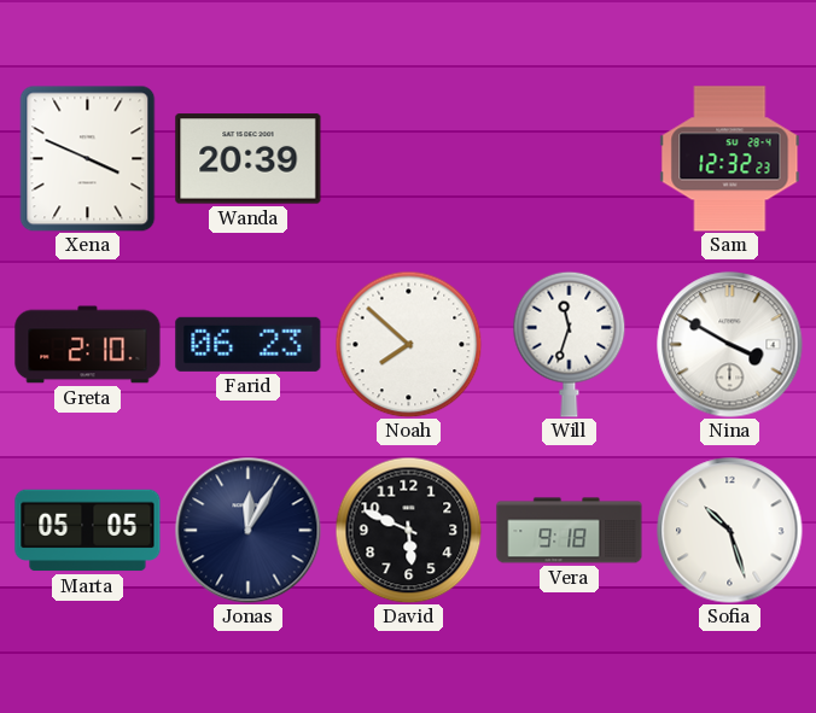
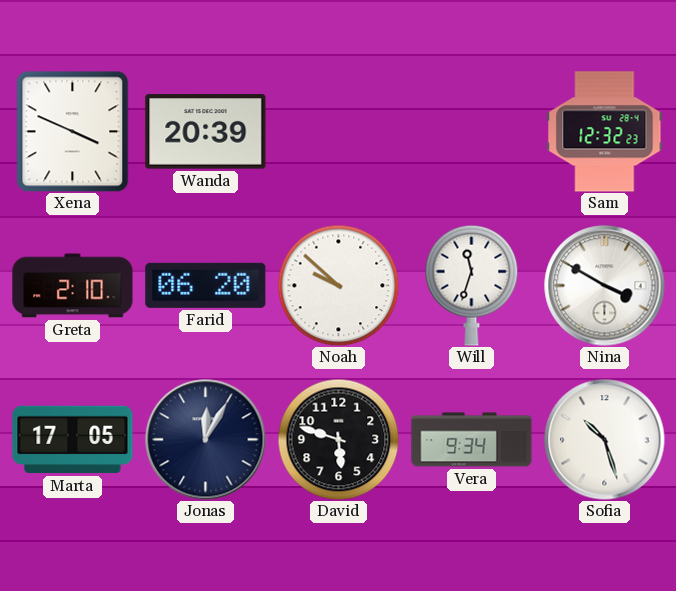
Farid: 06:23 -> 06:20 (206, 285)
Noah: 7:52 -> 9:52 (338, 285)
Marta: 05:05 -> 17:05 (73, 440)
David: 5:49 -> 5:48 (338, 439)
Vera: 9:18 -> 9:34 (472, 440)
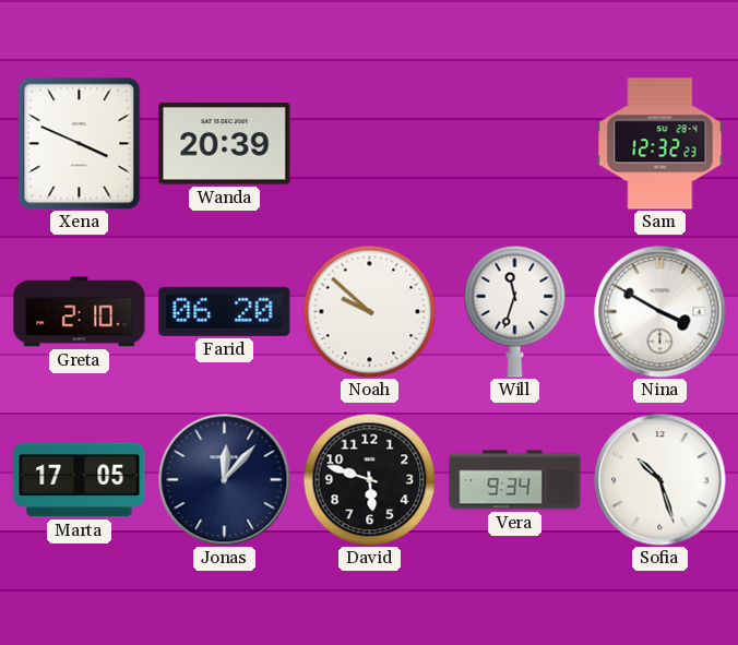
Jonas: 12:05 -> 12:07 (225, 480)
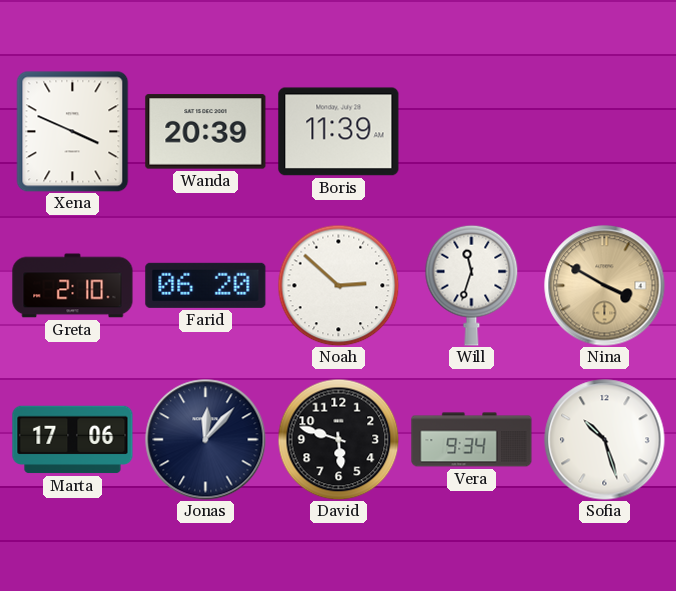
Boris: none -> 11:39 (339, 132)
Sam: 12:32 -> none (660, 144)
Noah: 9:52 -> 2:52 (338, 285)
Nina dial: white -> champagne (605, 286)
Marta: 17:05 -> 17:06 (73, 440)
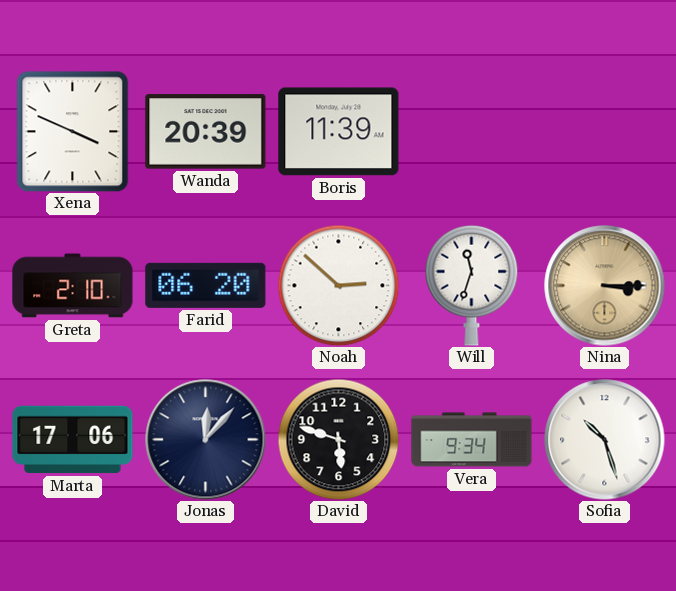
Nina: 3:50 -> 3:15 (605, 286)
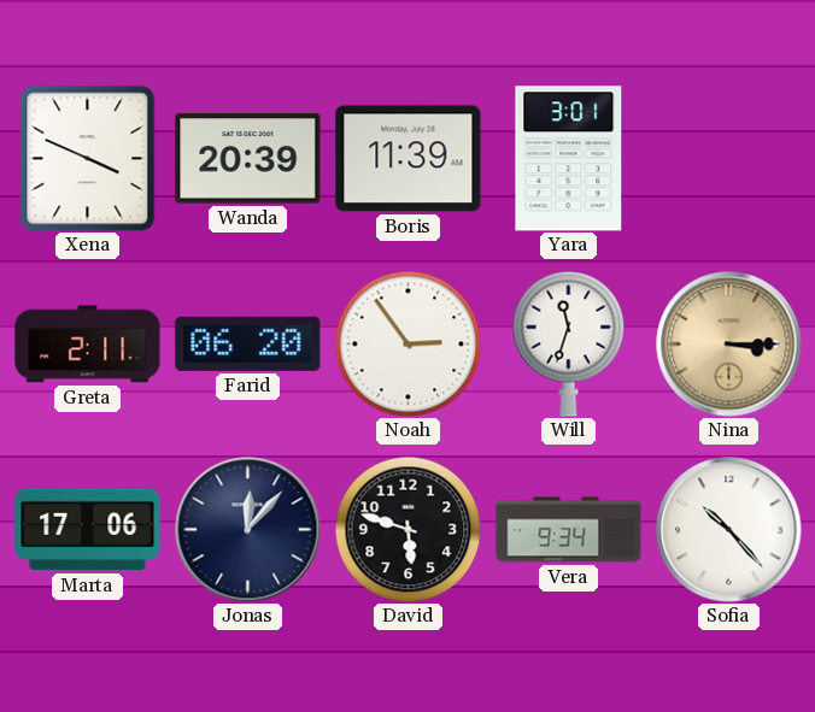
Yara: none -> 3:01 (569, 159)
Greta: 2:10 -> 2:11 (88, 345)
Noah: 2:52 -> 2:54 (408, 343)
Sofia: 10:27 -> 10:23 (729, 530)
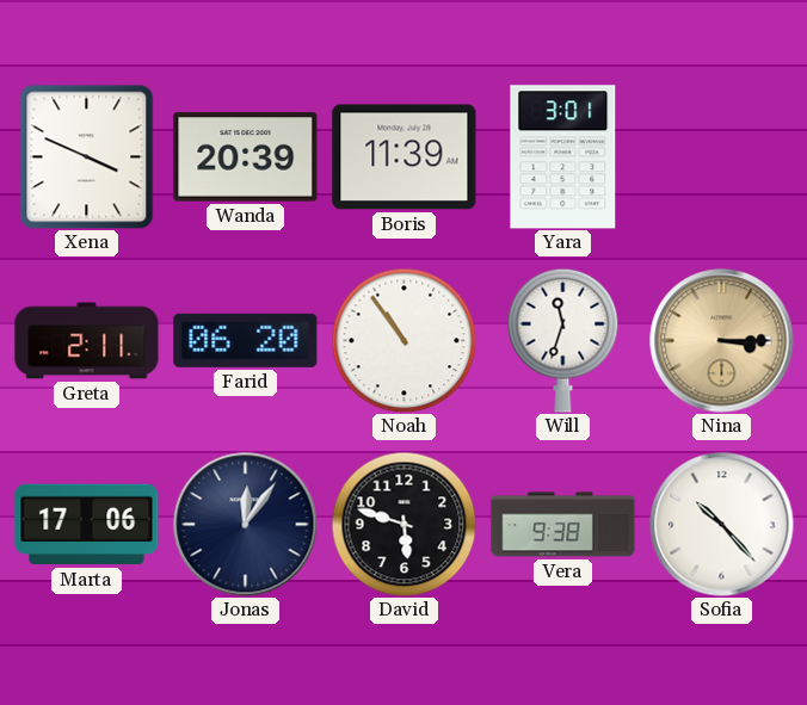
Noah: 2:54 -> 10:54 (403, 340)
Jonas: 12:07 -> 12:06 (246, 525)
Vera: 9:34 -> 9:38 (563, 525)
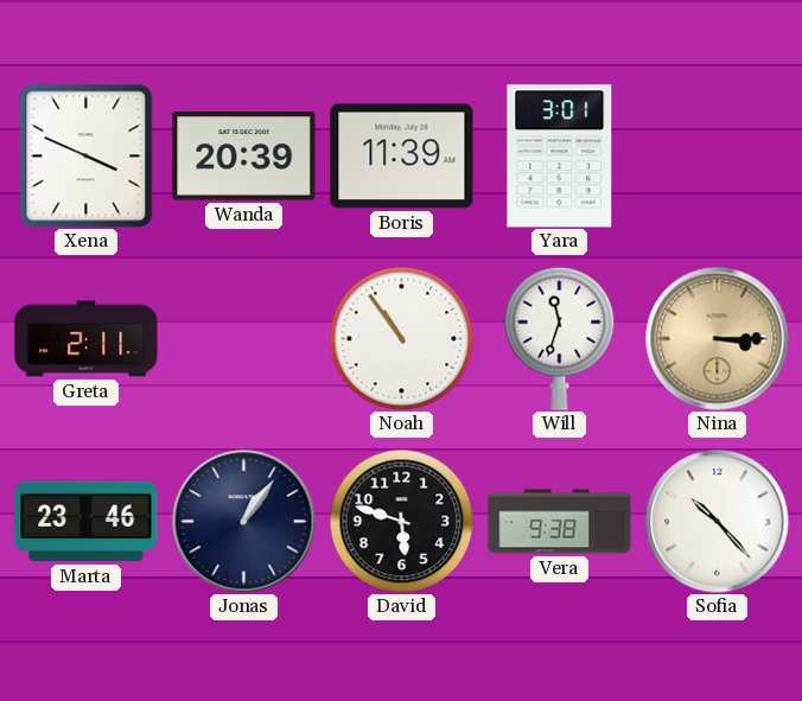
Farid: 06:20 -> none (246, 340)
Marta: 17:06 -> 23:46 (87, 522)
Jonas: 12:06 -> 1:06 (244, 522)
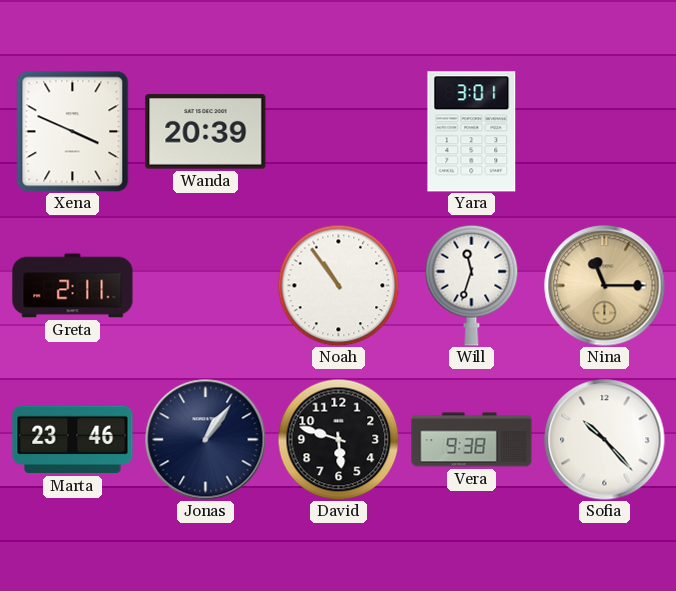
Boris: 11:39 -> none (402, 157)
Nina: 3:15 -> 11:15 (605, 286)
